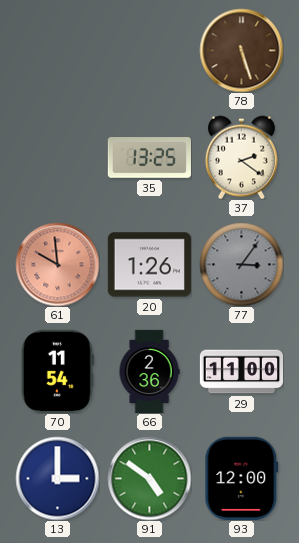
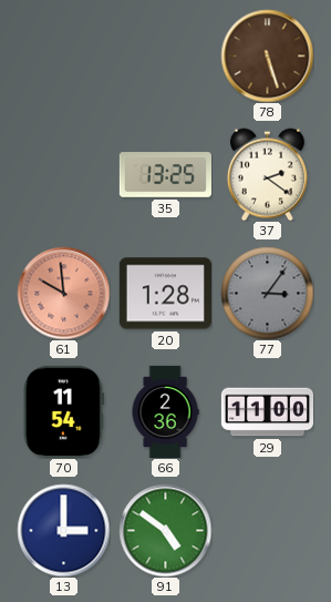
20: 1:26 -> 1:28 (165, 294)
93: 12:00 -> none (242, 478)
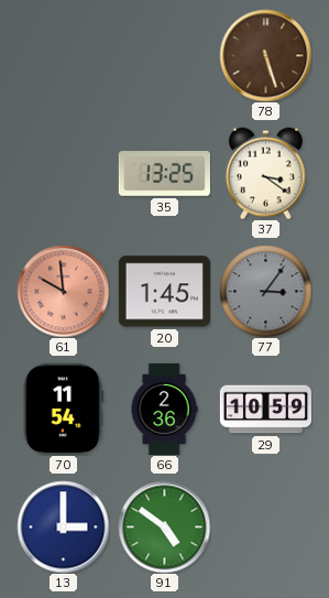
37: 2:21 -> 3:21 (265, 173)
20: 1:28 -> 1:45 (164, 292)
29: 11:00 -> 10:59 (265, 410)
